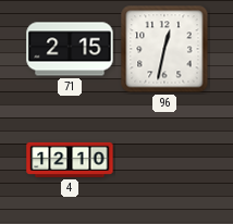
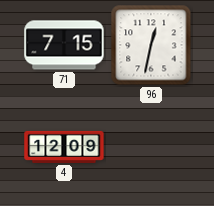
71: 2:15 -> 7:15 (64, 45)
4: 12:10 -> 12:09 (64, 147)
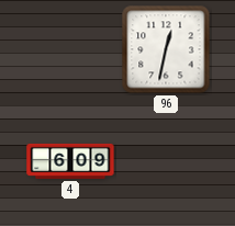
71: 7:15 -> none (64, 45)
4: 12:09 -> 6:09 (70, 161)
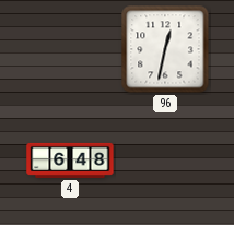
4: 6:09 -> 6:48 (70, 161)
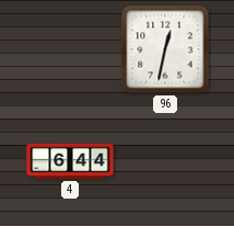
4: 6:48 -> 6:44 (70, 161)
